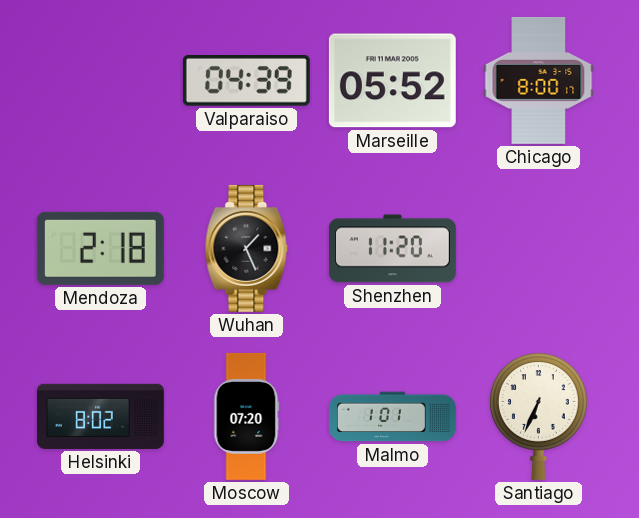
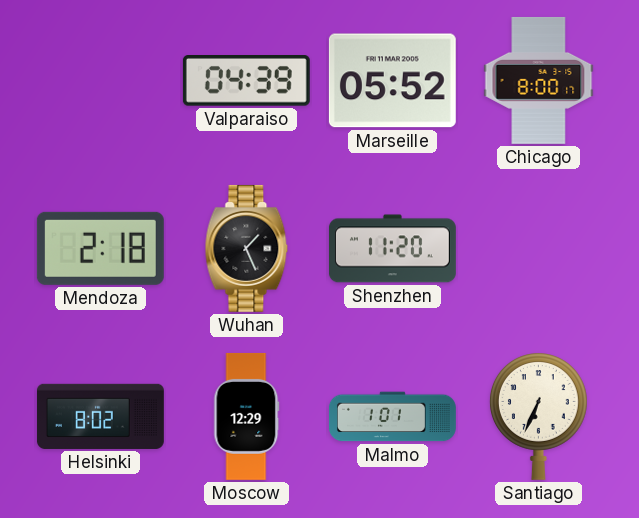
Moscow: 07:20 -> 12:29 (246, 416)
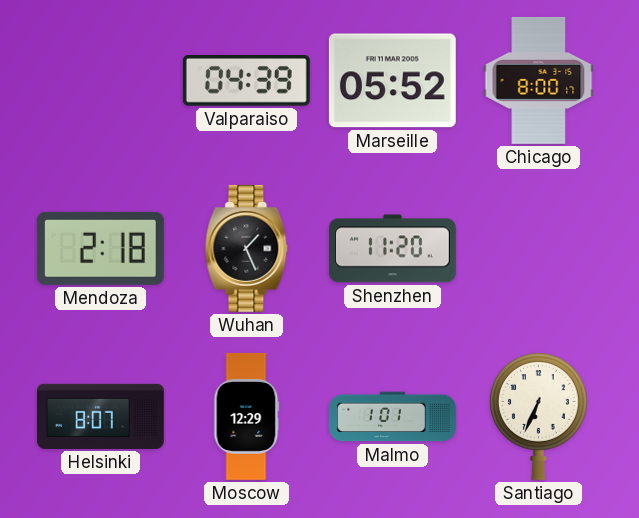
Helsinki: 8:02 -> 8:07 (100, 416)
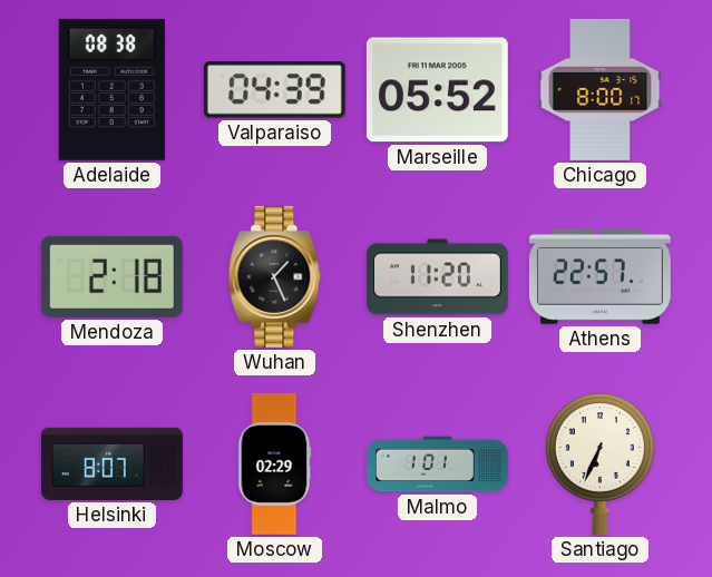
Adelaide: none -> 08:38 (111, 89)
Athens: none -> 22:57 (599, 276)
Moscow: 12:29 -> 02:29 (274, 463)
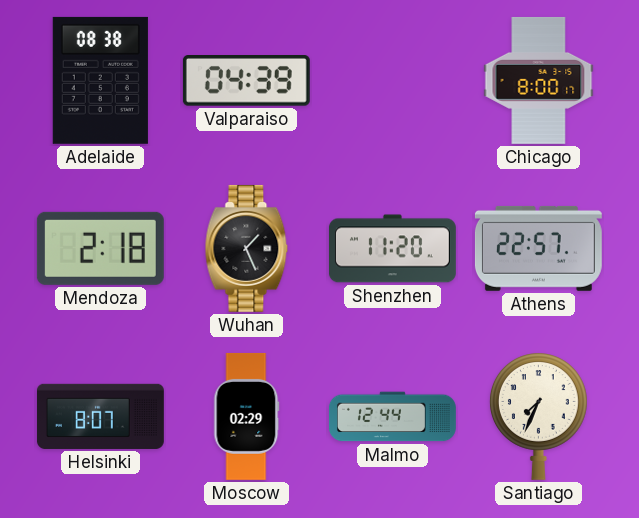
Marseille: 05:52 -> none (437, 90)
Malmo: 1:01 -> 12:44 (392, 417)
Santiago: 6:34 -> 7:34 (538, 416)
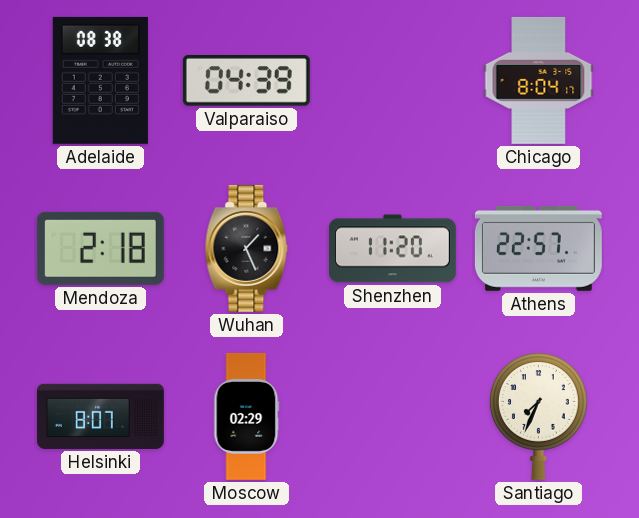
Chicago: 8:00 -> 8:04 (539, 80)
Malmo: 12:44 -> none (392, 417)
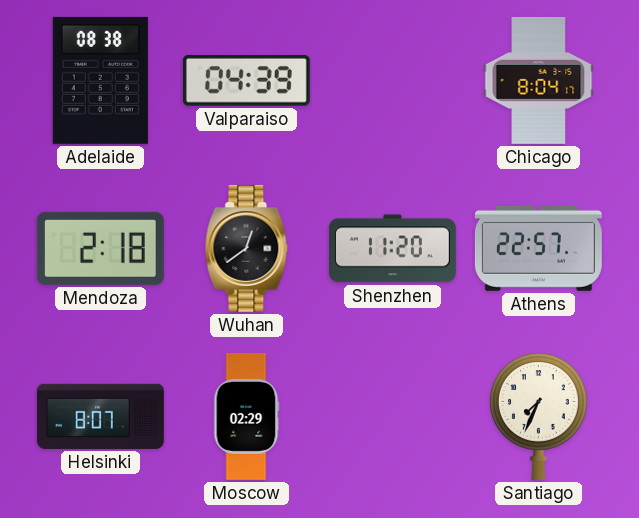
Wuhan: 1:26 -> 12:39 (247, 248)
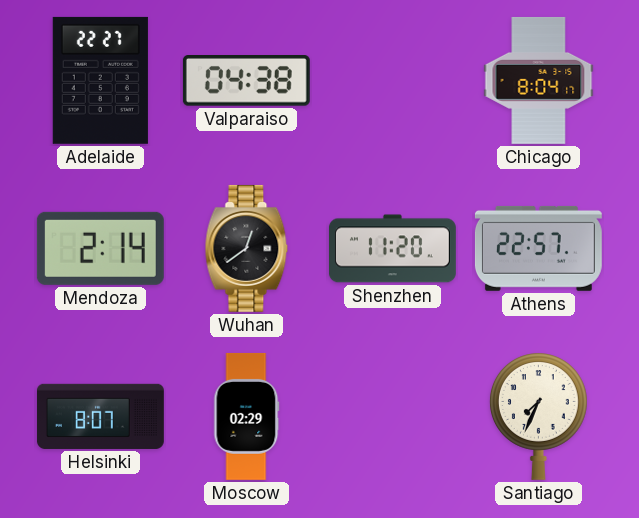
Adelaide: 08:38 -> 22:27 (100, 80)
Valparaiso: 04:39 -> 04:38 (246, 81)
Mendoza: 2:18 -> 2:14 (100, 248)
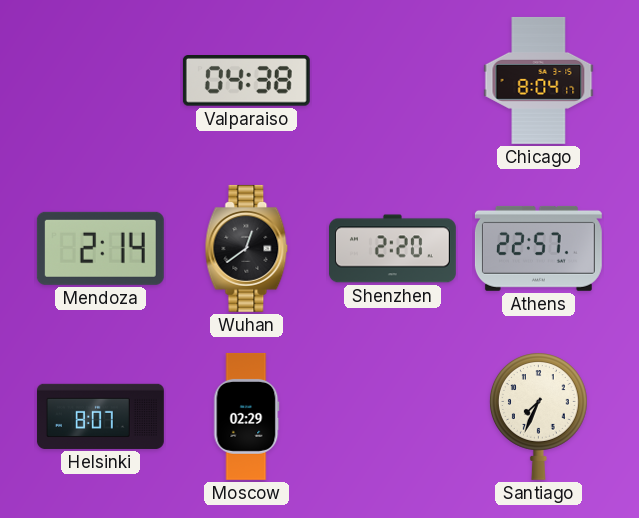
Adelaide: 22:27 -> none (100, 80)
Shenzhen: 11:20 -> 2:20 (392, 249)
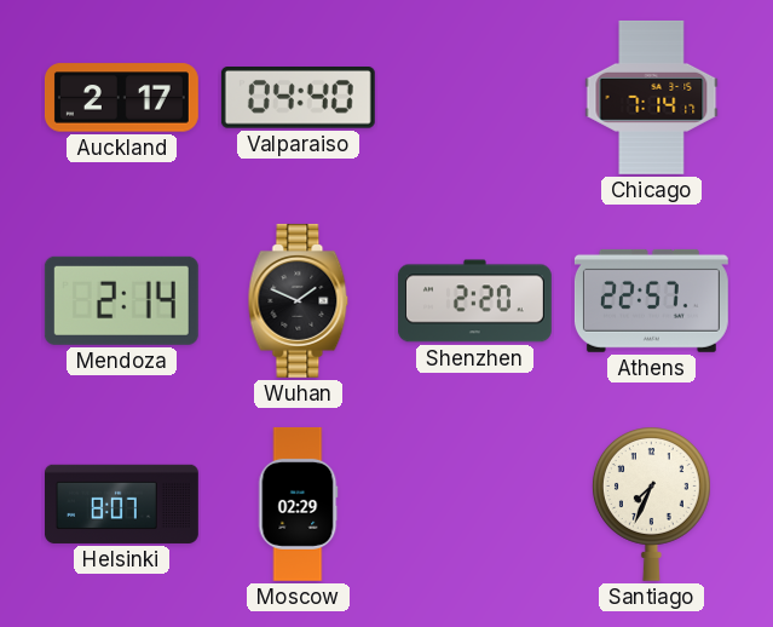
Auckland: none -> 2:17 (121, 98)
Valparaiso: 04:38 -> 04:40 (298, 98)
Chicago: 8:04 -> 7:14 (652, 97)
Wuhan: 12:39 -> 1:49 (299, 300)
